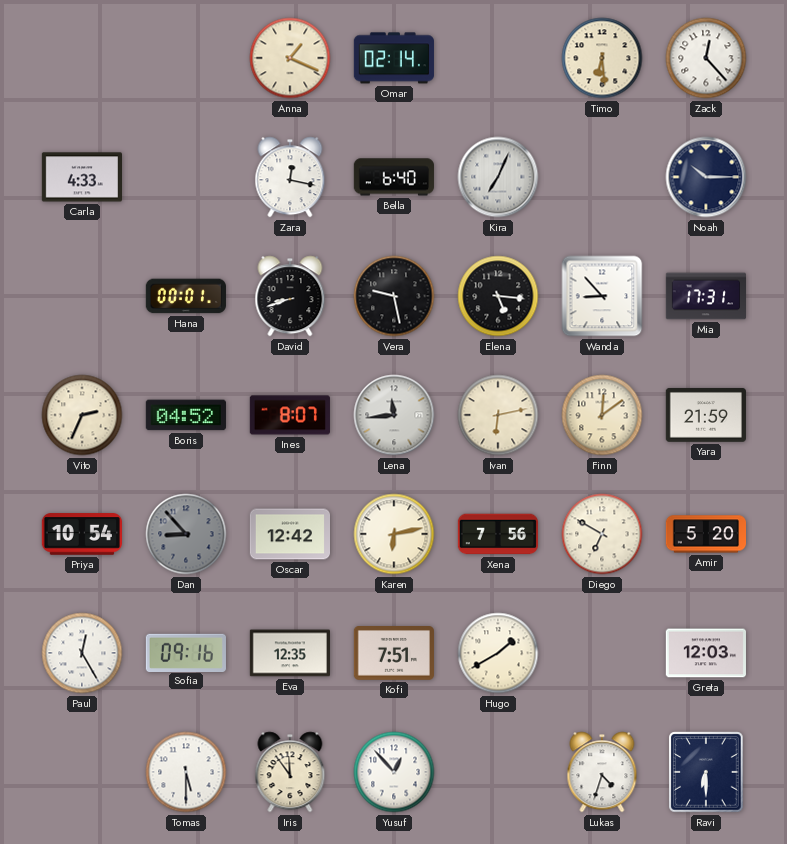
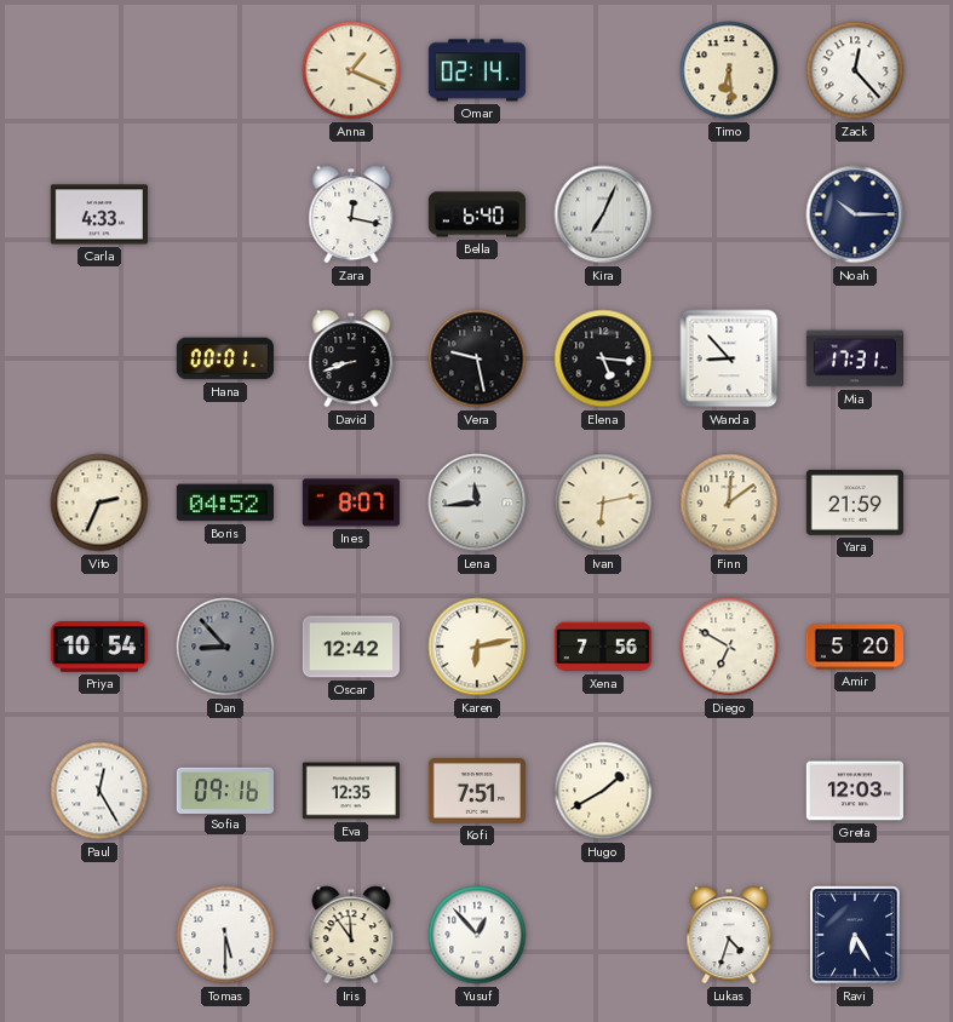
Ravi: 6:30 -> 6:25 (855, 935)
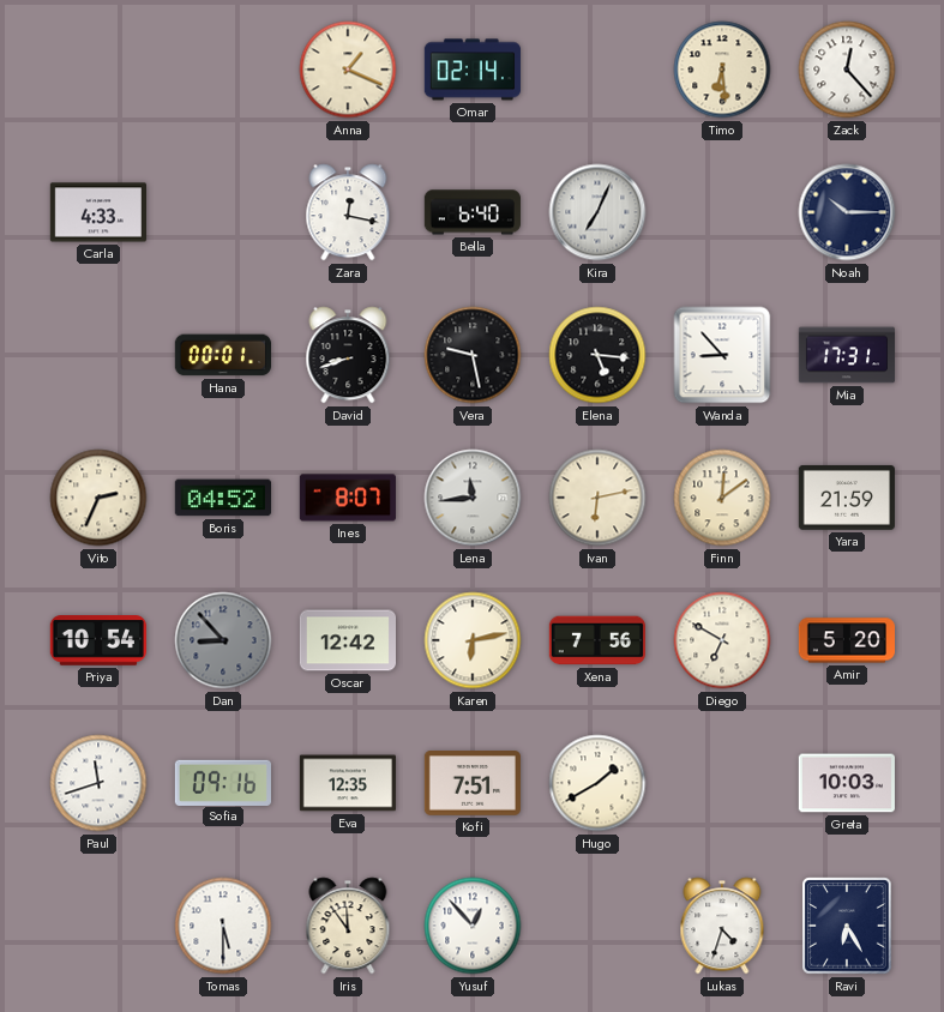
Paul: 12:25 -> 11:42 (98, 783)
Greta: 12:03 -> 10:03 (847, 783)
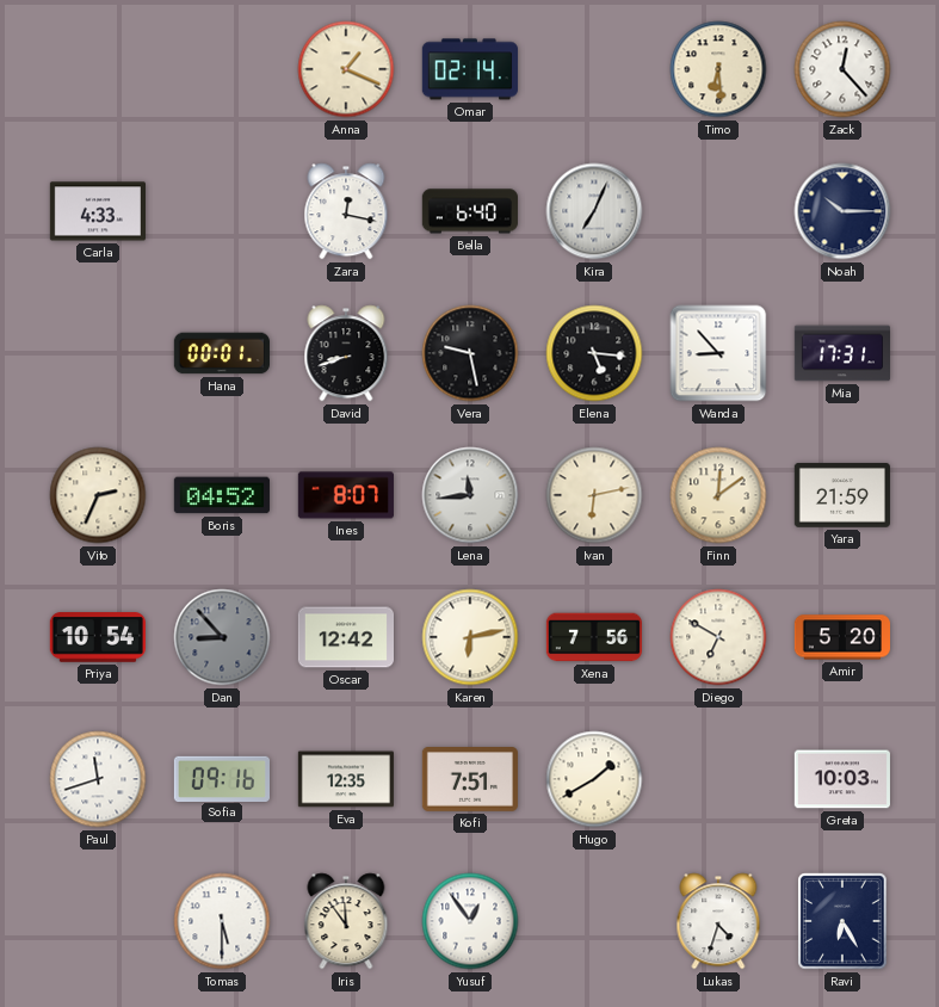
Yusuf: 12:53 -> 12:54 (470, 921)
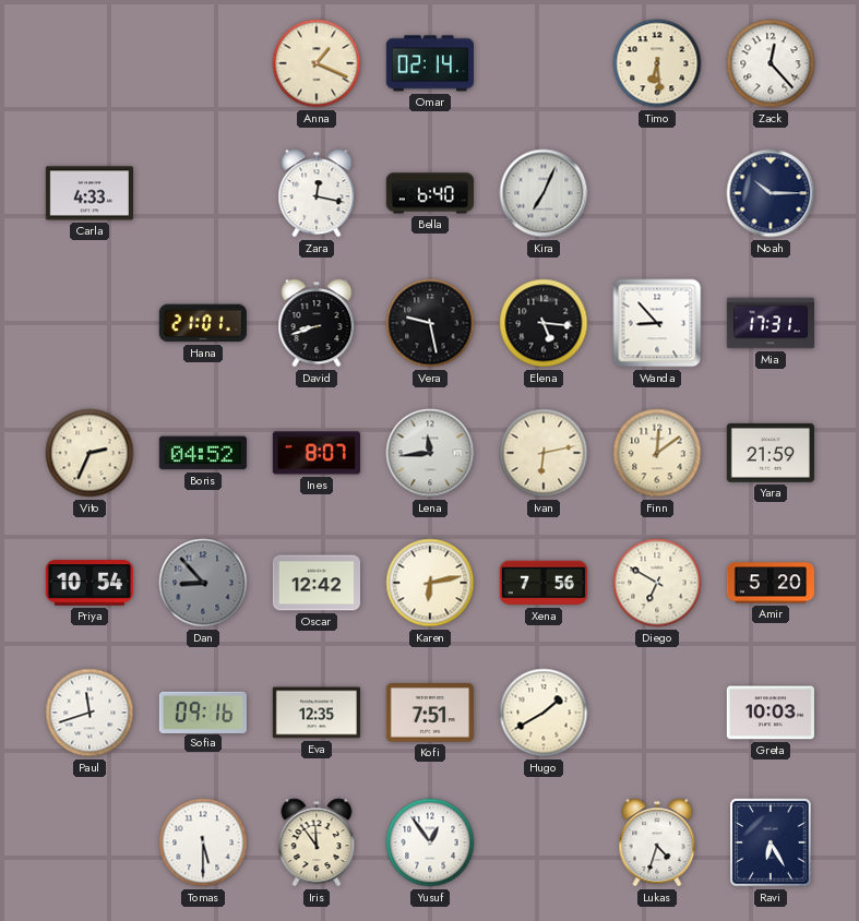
Hana: 00:01 -> 21:01 (203, 323)
